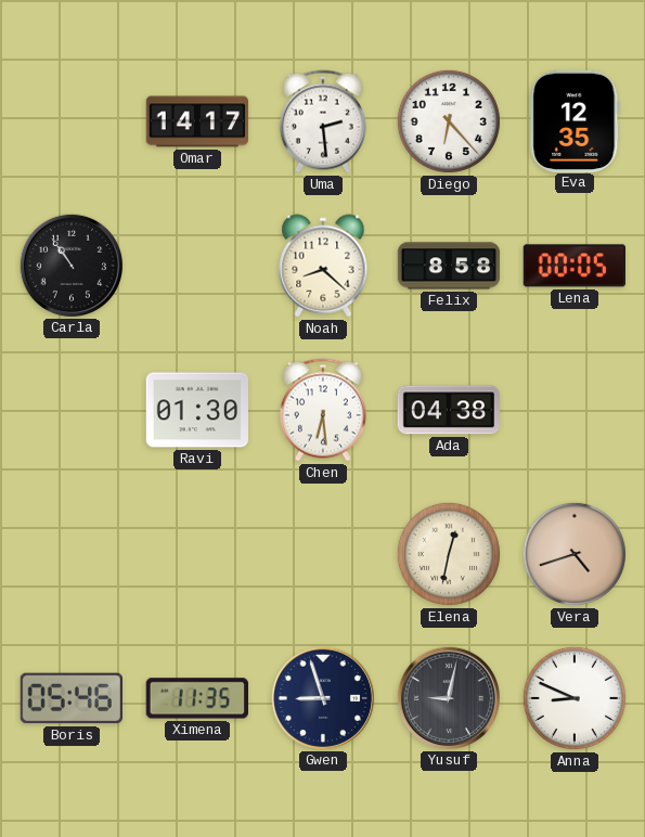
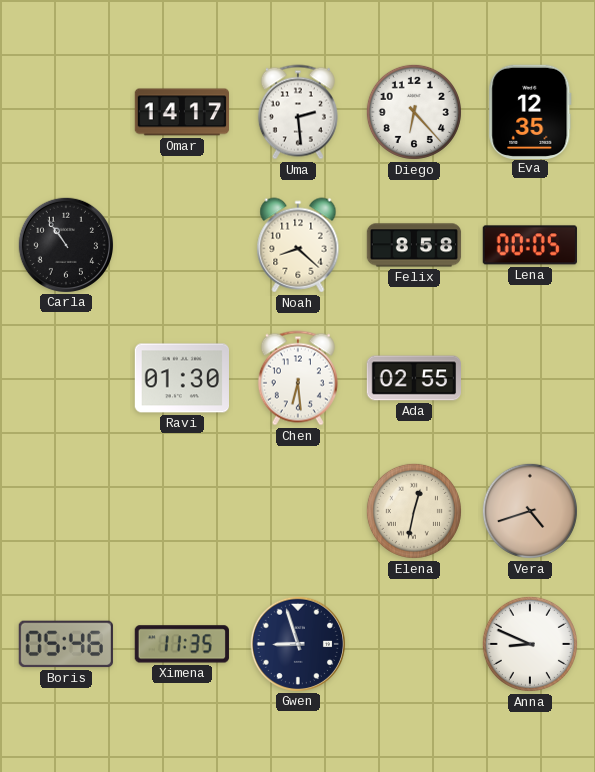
Ada: 04:38 -> 02:55 (413, 378)
Yusuf: 9:02 -> none (448, 697)
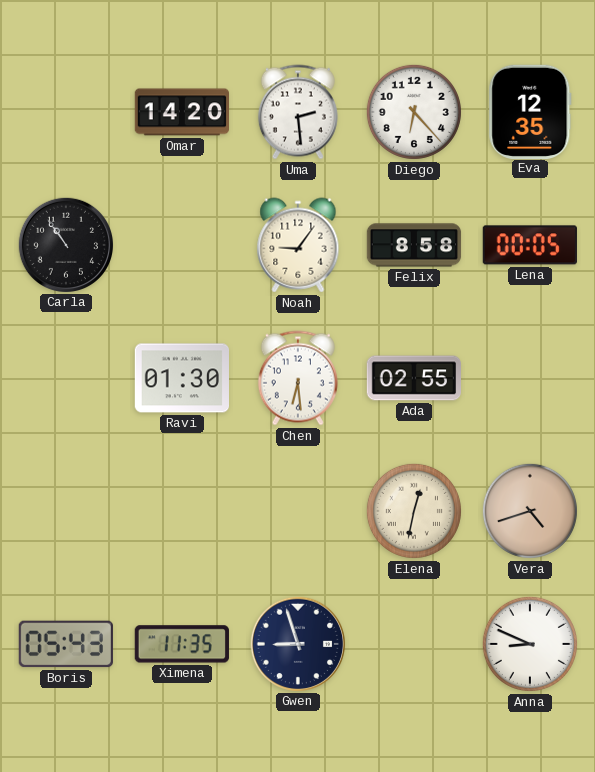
Omar: 14:17 -> 14:20 (181, 112)
Noah: 8:22 -> 9:06 (298, 245)
Boris: 05:46 -> 05:43 (66, 644)
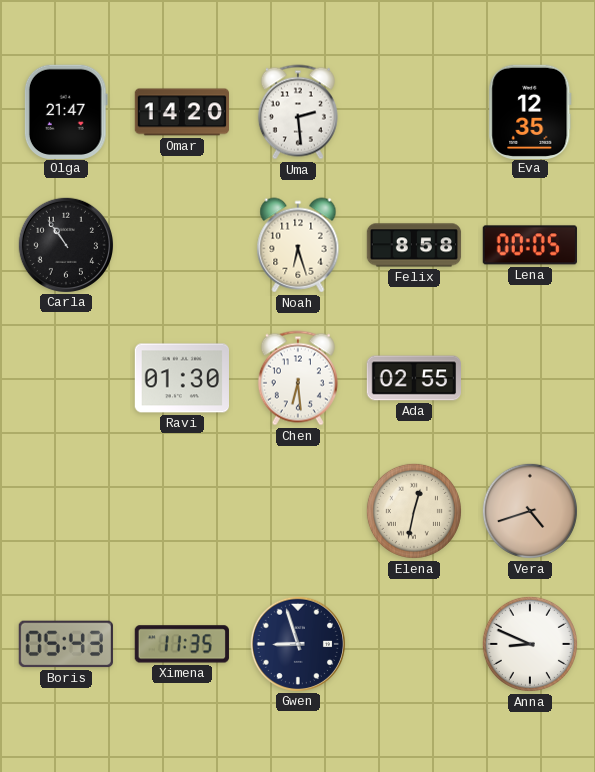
Olga: none -> 21:47 (66, 111)
Diego: 6:23 -> none (414, 112)
Noah: 9:06 -> 6:27 (298, 245)
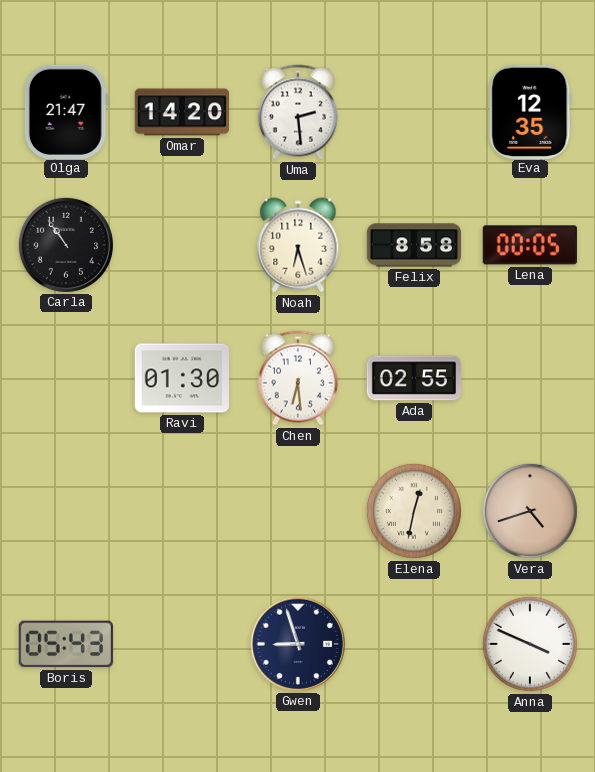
Ximena: 11:35 -> none (182, 644)
Anna: 8:49 -> 3:49 (530, 644)
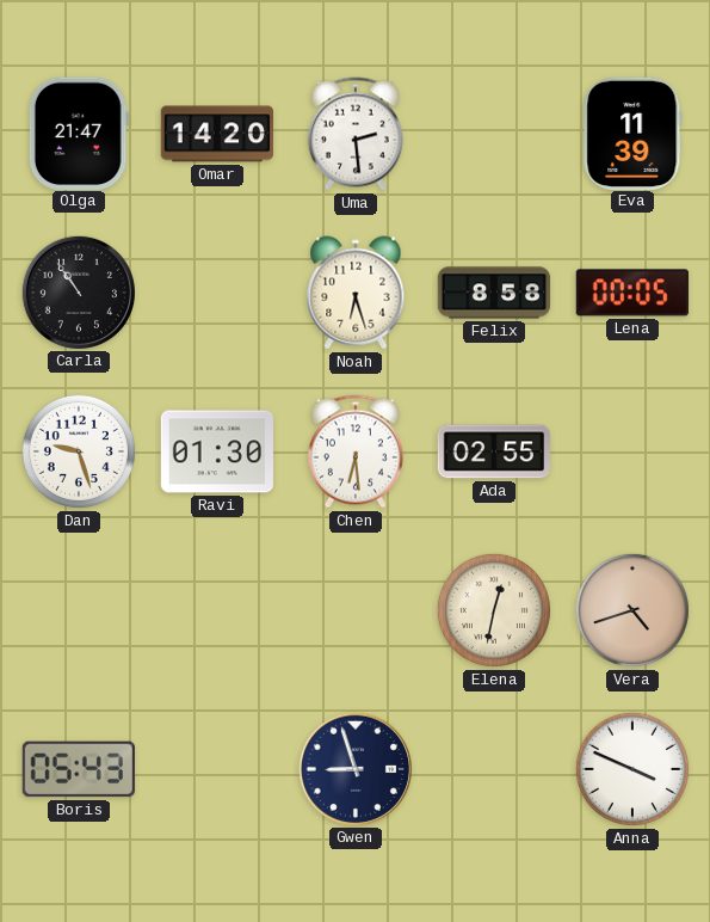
Eva: 12:35 -> 11:39 (632, 133)
Dan: none -> 9:27 (79, 451)
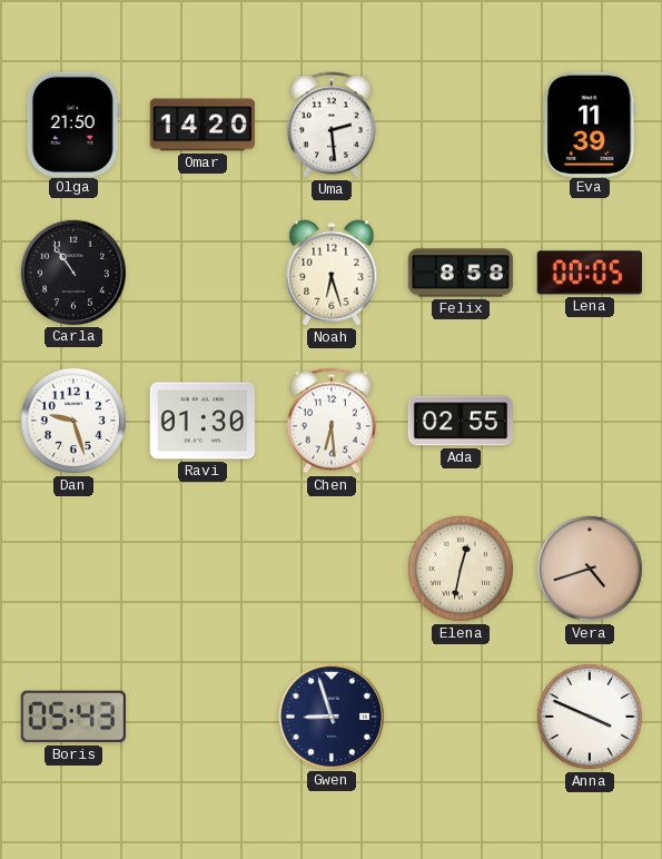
Olga: 21:47 -> 21:50 (73, 124)
